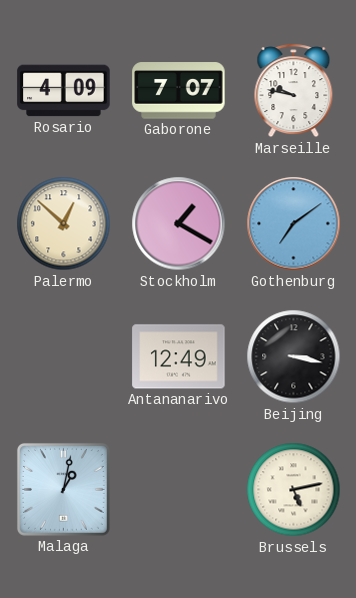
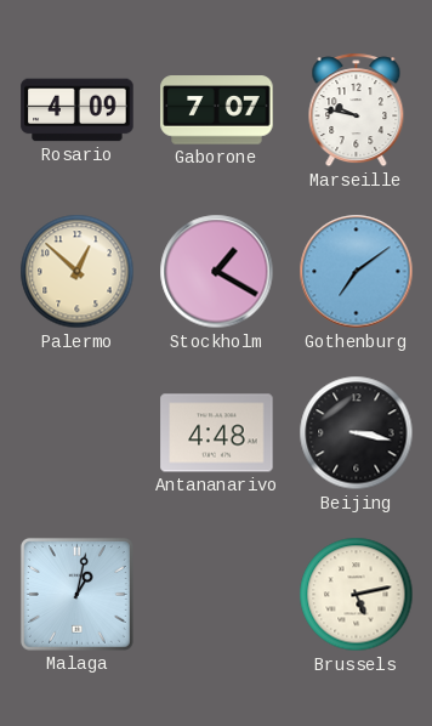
Antananarivo: 12:49 -> 4:48 (217, 433)
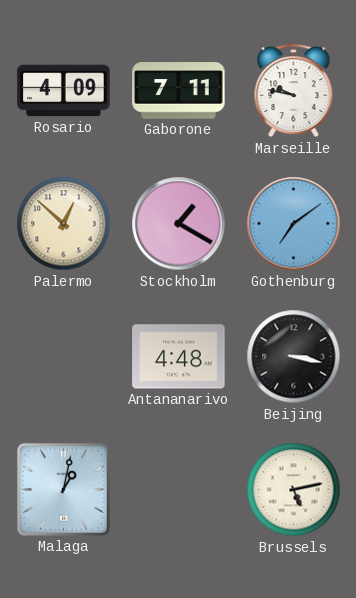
Gaborone: 7:07 -> 7:11 (179, 91)
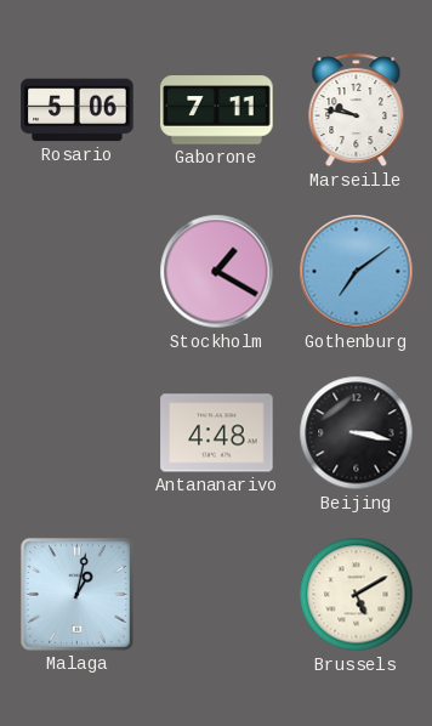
Rosario: 4:09 -> 5:06 (78, 110)
Palermo: 12:52 -> none (64, 224)
Brussels: 5:13 -> 5:10 (357, 595)
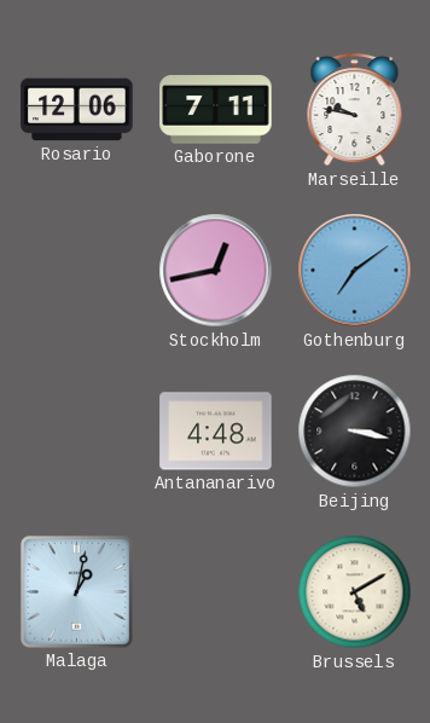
Rosario: 5:06 -> 12:06 (77, 110)
Stockholm: 1:20 -> 12:43 (216, 271)
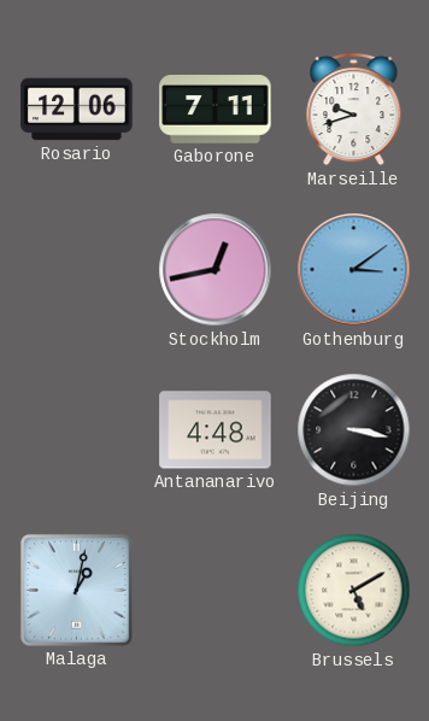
Marseille: 9:47 -> 9:42 (354, 110)
Gothenburg: 7:09 -> 3:09 (354, 270)
